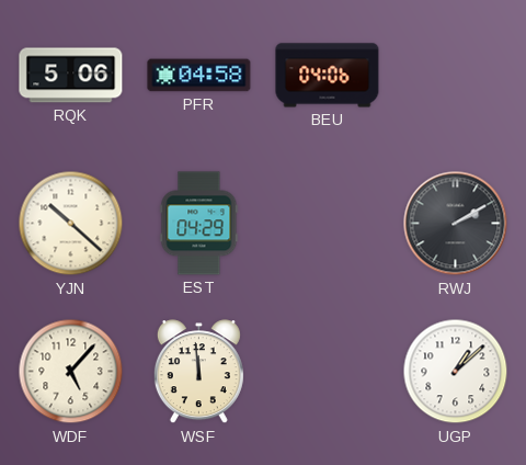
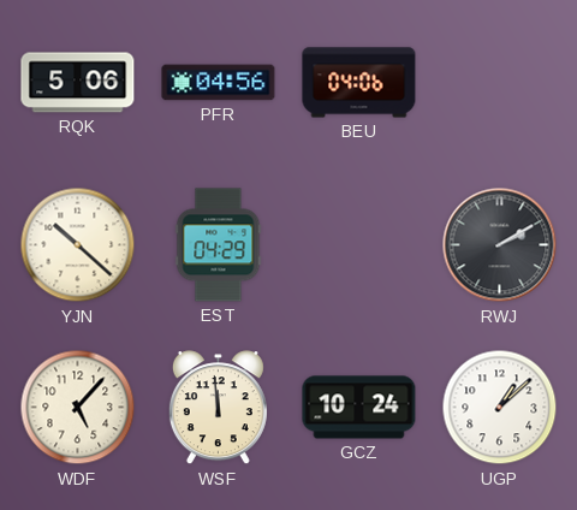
PFR: 04:58 -> 04:56 (219, 83)
GCZ: none -> 10:24 (359, 408)
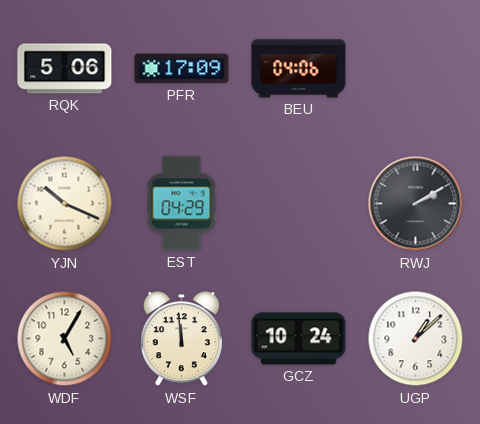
PFR: 04:56 -> 17:09 (182, 69)
YJN: 10:22 -> 10:19 (65, 204)
WDF: 5:07 -> 5:05 (65, 339)
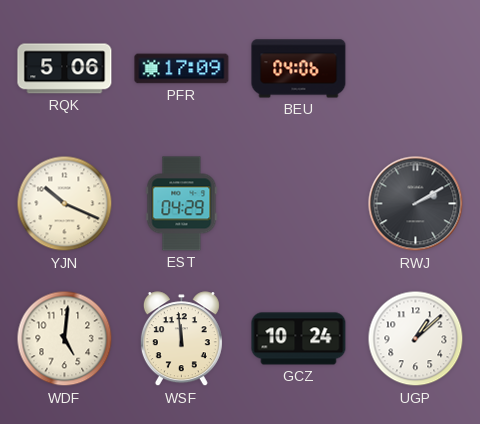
WDF: 5:05 -> 5:01 (65, 339)
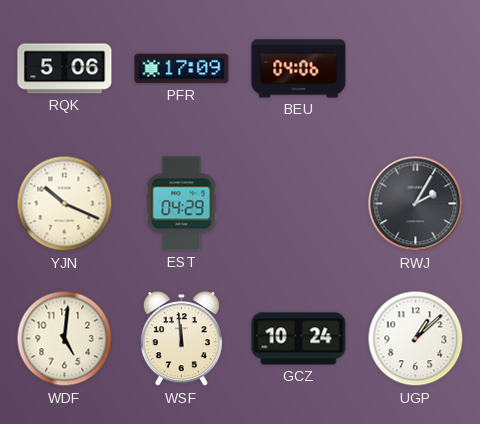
RWJ: 2:10 -> 2:05 (416, 204)
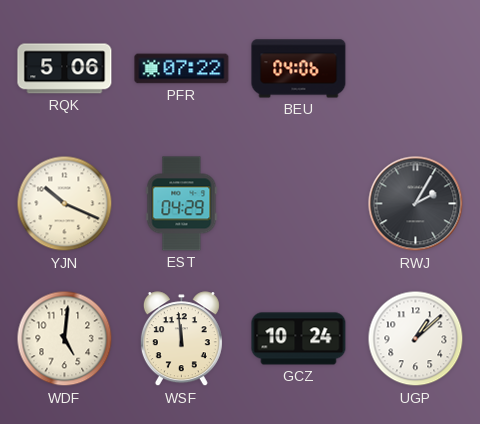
PFR: 17:09 -> 07:22 (182, 69)
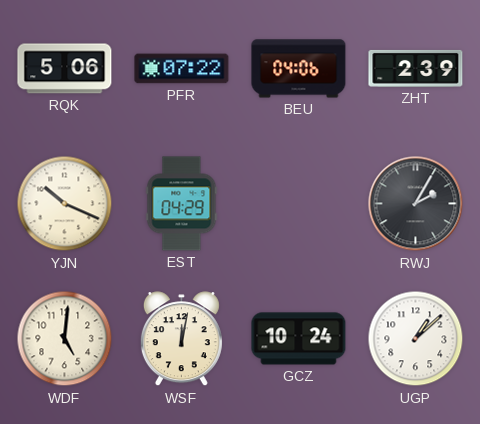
ZHT: none -> 2:39 (416, 68)
WSF: 11:59 -> 12:02 (181, 339)
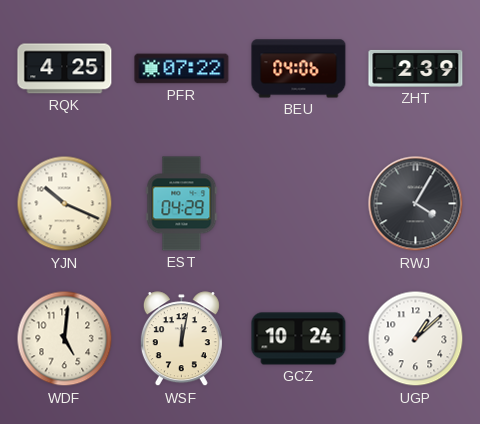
RQK: 5:06 -> 4:25 (65, 69)
RWJ: 2:05 -> 4:05 (416, 204)
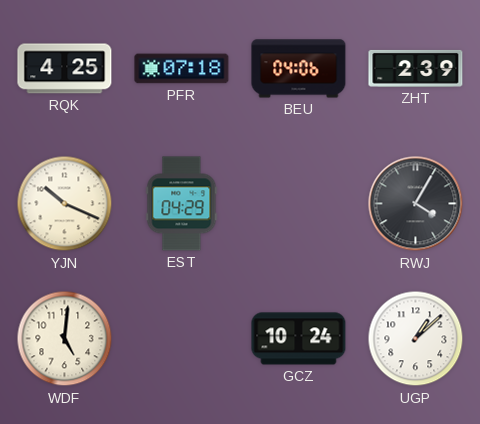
PFR: 07:22 -> 07:18 (182, 69)
WSF: 12:02 -> none (181, 339)
